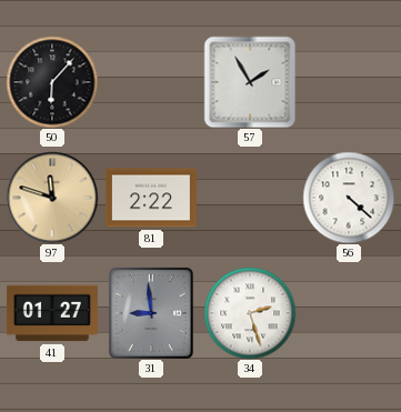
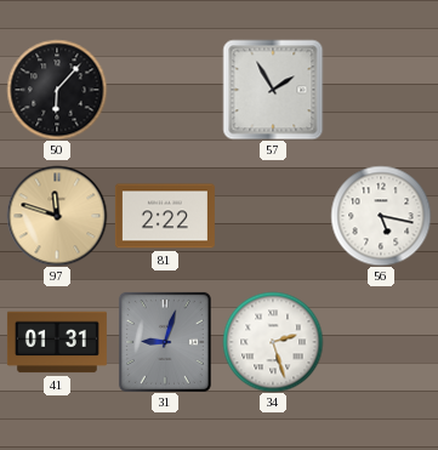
56: 4:22 -> 5:17 (381, 216)
41: 01:27 -> 01:31 (57, 342)
31: 8:59 -> 9:03 (165, 342)
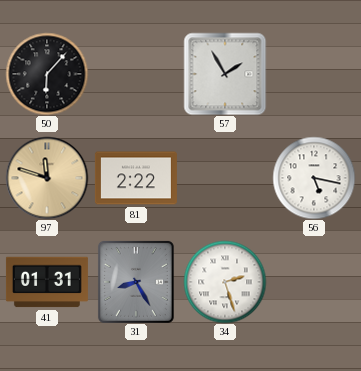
31: 9:03 -> 8:25 (136, 282)
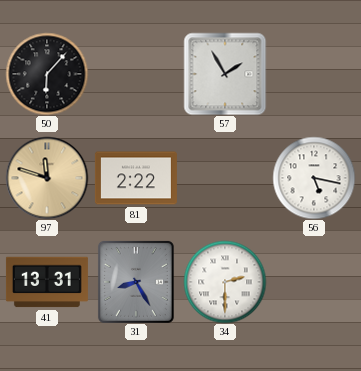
41: 01:31 -> 13:31 (47, 282)
34: 2:27 -> 2:30 (225, 282)
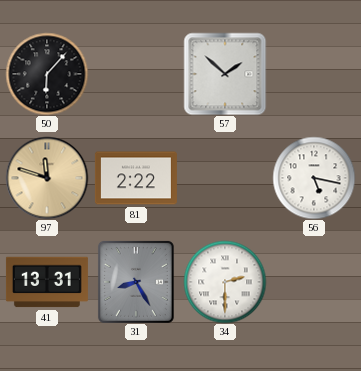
57: 1:55 -> 1:52 (225, 74)
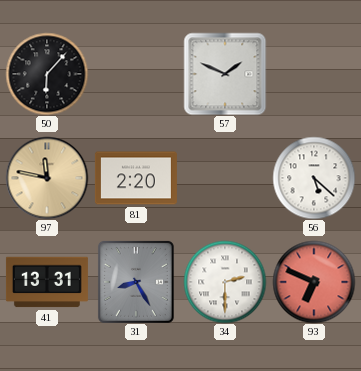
57: 1:52 -> 1:49 (225, 74)
97: 11:48 -> 11:47 (47, 178)
81: 2:22 -> 2:20 (136, 178)
56: 5:17 -> 5:22 (314, 178)
93: none -> 6:49 (314, 282)
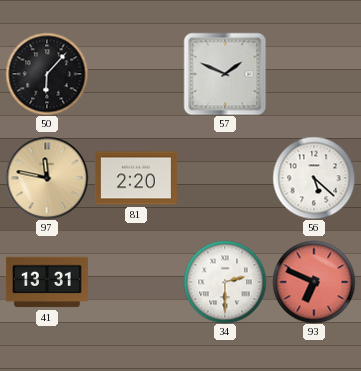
31: 8:25 -> none (136, 282)
